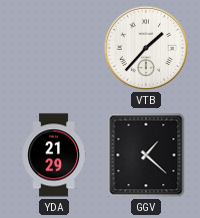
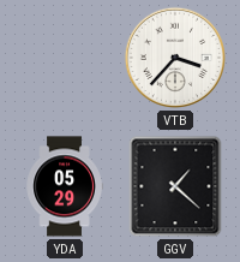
VTB: 1:37 -> 3:37 (175, 58)
YDA: 21:29 -> 05:29 (65, 186)
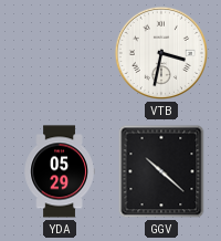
VTB: 3:37 -> 3:32 (161, 53)
GGV: 1:22 -> 10:22 (161, 171)
